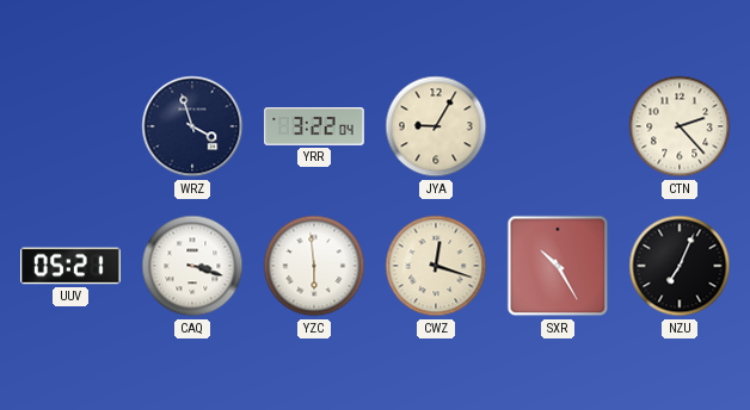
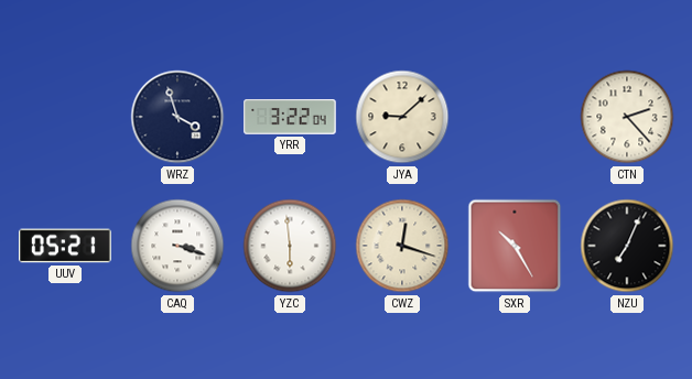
JYA: 9:05 -> 9:08 (402, 117)
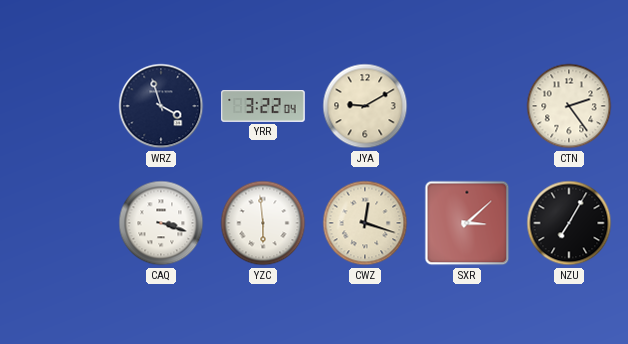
JYA: 9:08 -> 9:10 (365, 106)
CTN: 2:23 -> 2:24 (569, 106)
UUV: 05:21 -> none (65, 246)
SXR: 10:25 -> 3:08 (467, 223)
NZU: 7:04 -> 7:05 (569, 223)
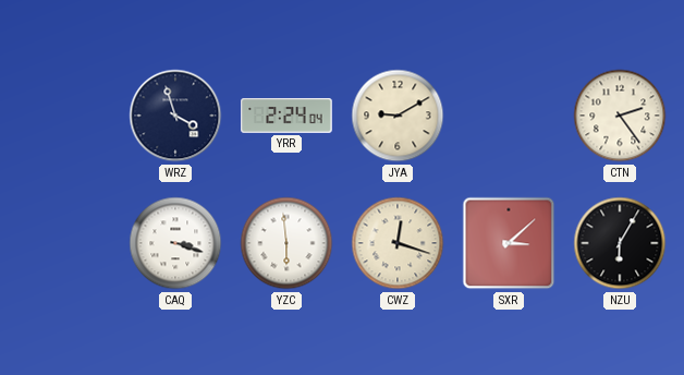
YRR: 3:22 -> 2:24 (286, 117)
NZU: 7:05 -> 6:05 (620, 243)
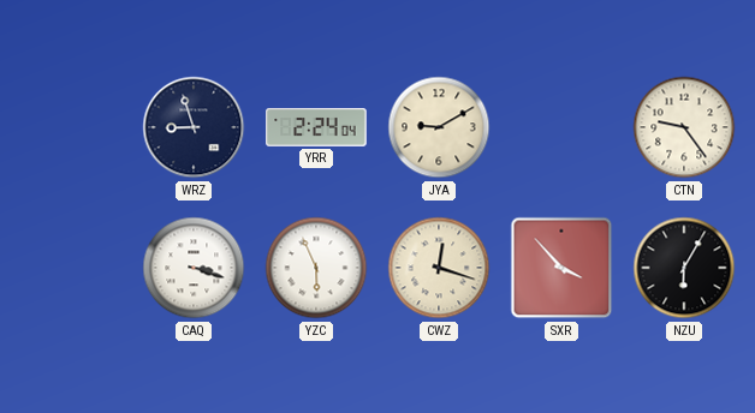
WRZ: 3:57 -> 8:57 (194, 127)
CTN: 2:24 -> 9:24 (684, 127)
YZC: 5:59 -> 5:56 (316, 268)
SXR: 3:08 -> 3:53 (561, 268)
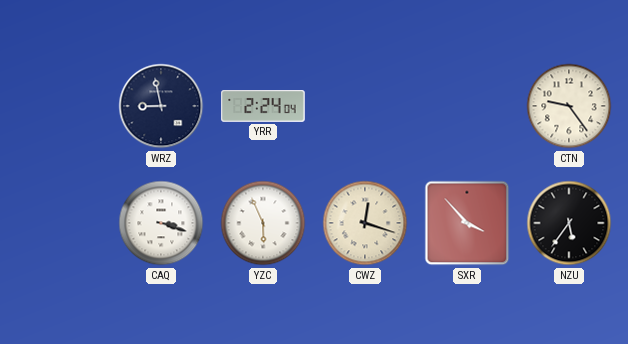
WRZ: 8:57 -> 8:58 (161, 106)
JYA: 9:10 -> none (439, 127)
NZU: 6:05 -> 5:36 (569, 223)
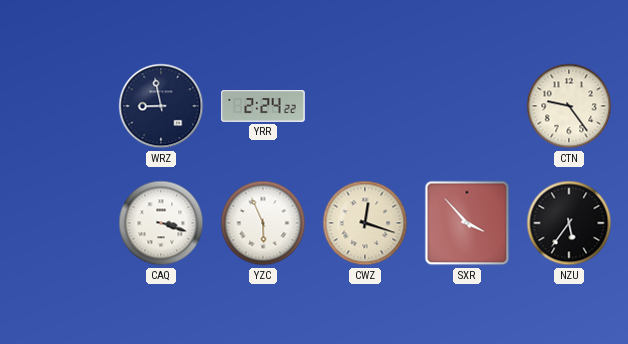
YRR: 2:24:04 -> 2:24:22 (263, 107)
